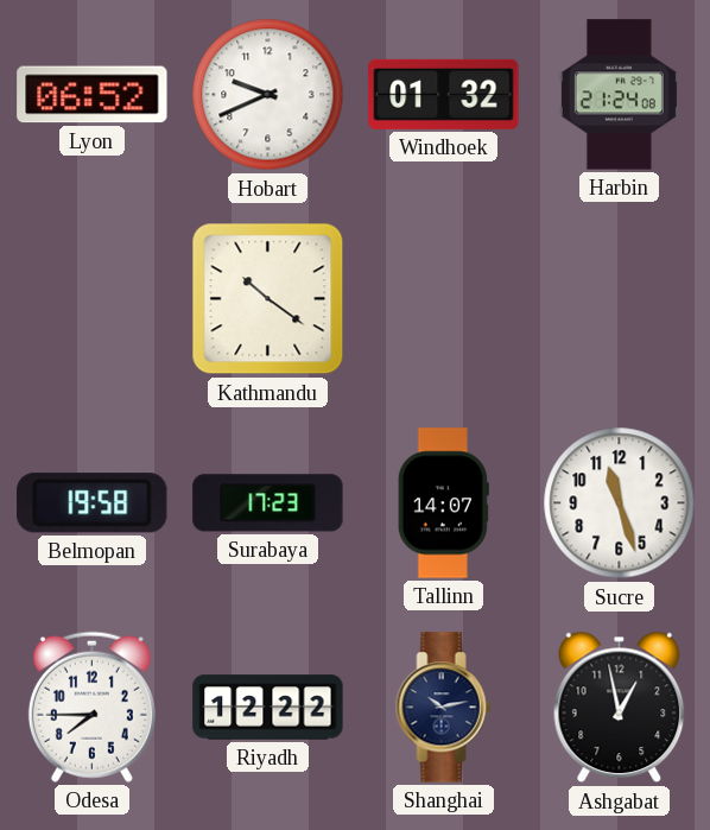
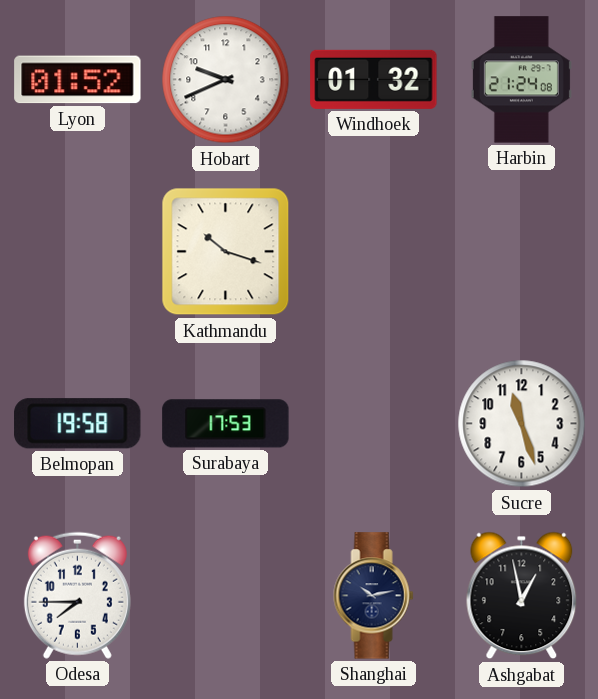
Lyon: 06:52 -> 01:52 (78, 80)
Kathmandu: 10:21 -> 10:18 (226, 252)
Surabaya: 17:23 -> 17:53 (226, 424)
Tallinn: 14:07 -> none (443, 503)
Riyadh: 12:22 -> none (268, 708)
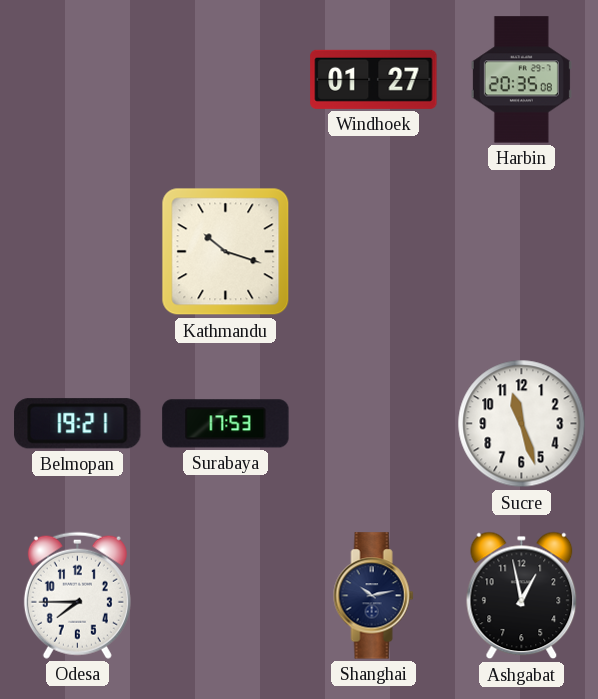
Lyon: 01:52 -> none (78, 80)
Hobart: 9:41 -> none (226, 80)
Windhoek: 01:32 -> 01:27 (374, 79)
Harbin: 21:24 -> 20:35 (521, 80)
Belmopan: 19:58 -> 19:21 (78, 424)
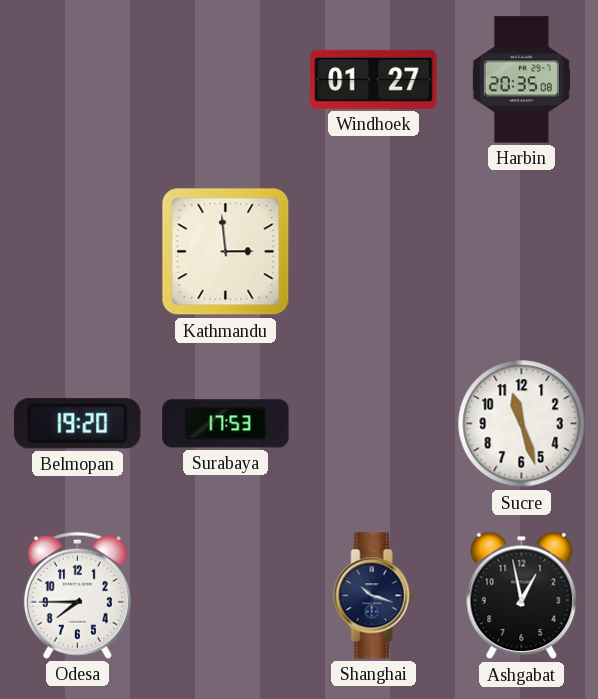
Kathmandu: 10:18 -> 2:59 (226, 252)
Belmopan: 19:21 -> 19:20 (78, 424)
Shanghai: 10:13 -> 10:18 (374, 596)
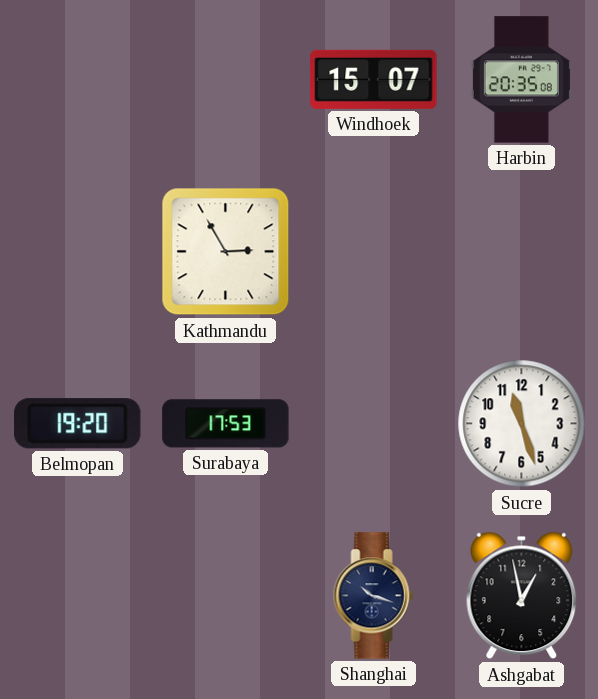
Windhoek: 01:27 -> 15:07 (374, 79)
Kathmandu: 2:59 -> 2:55 (226, 252)
Odesa: 7:45 -> none (77, 595)
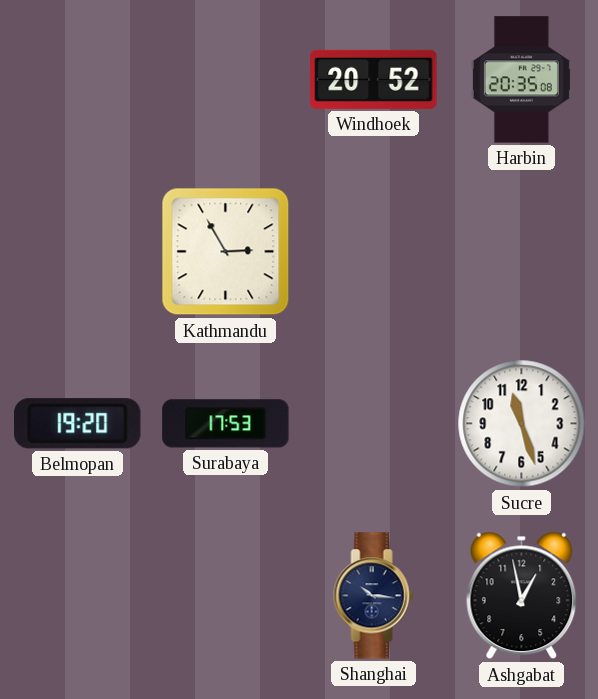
Windhoek: 15:07 -> 20:52 (374, 79)
Shanghai: 10:18 -> 10:16 (374, 596)
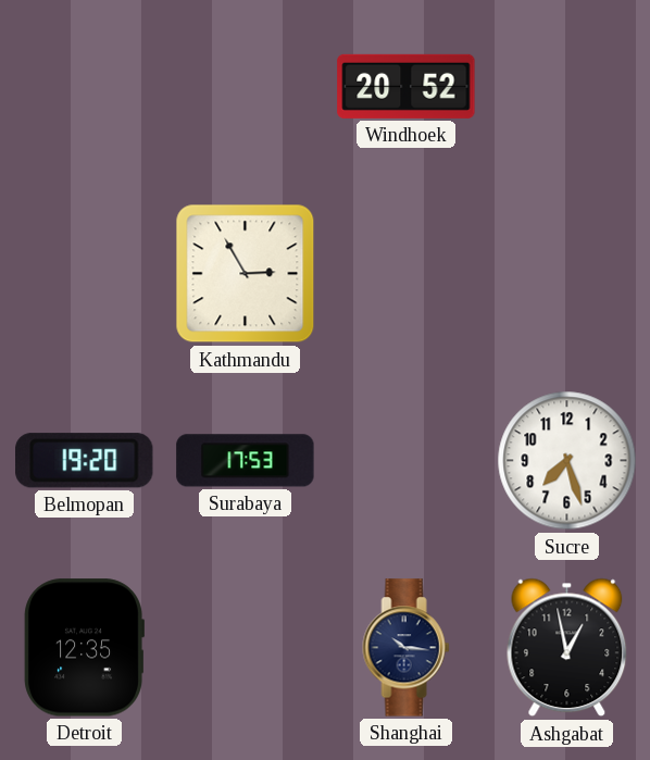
Harbin: 20:35 -> none (521, 80)
Sucre: 11:27 -> 7:27 (567, 461)
Detroit: none -> 12:35 (84, 648)
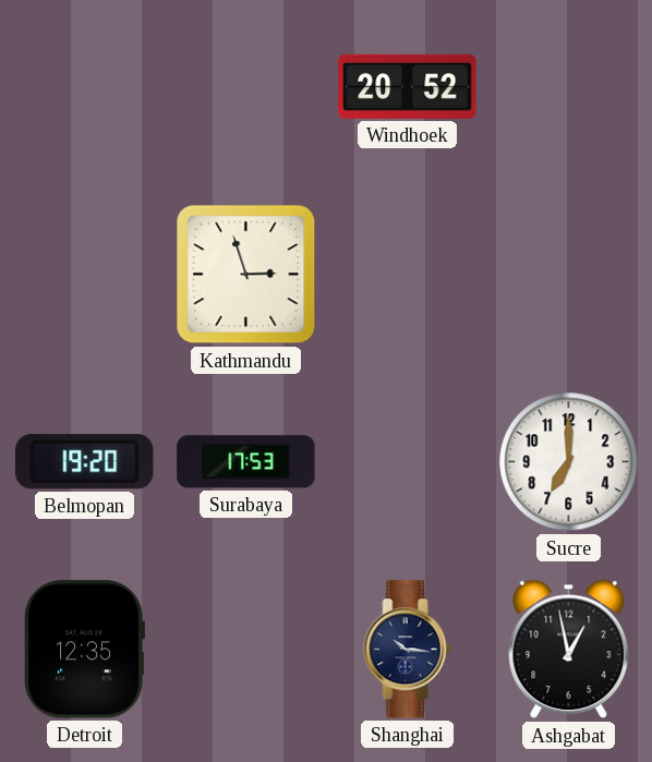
Kathmandu: 2:55 -> 2:57 (246, 275)
Sucre: 7:27 -> 7:00 (569, 462)
